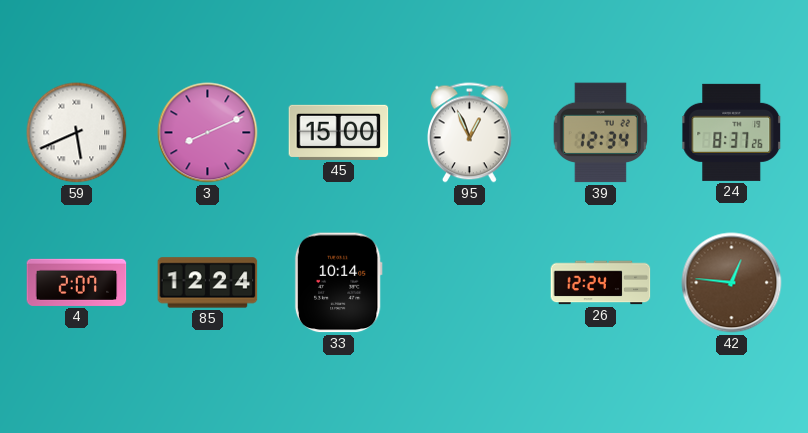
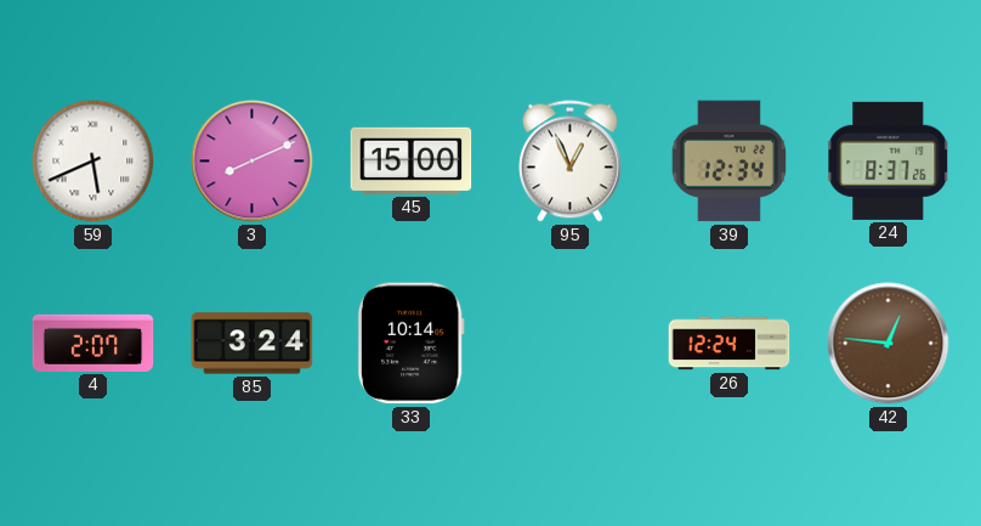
85: 12:24 -> 3:24 (253, 344)
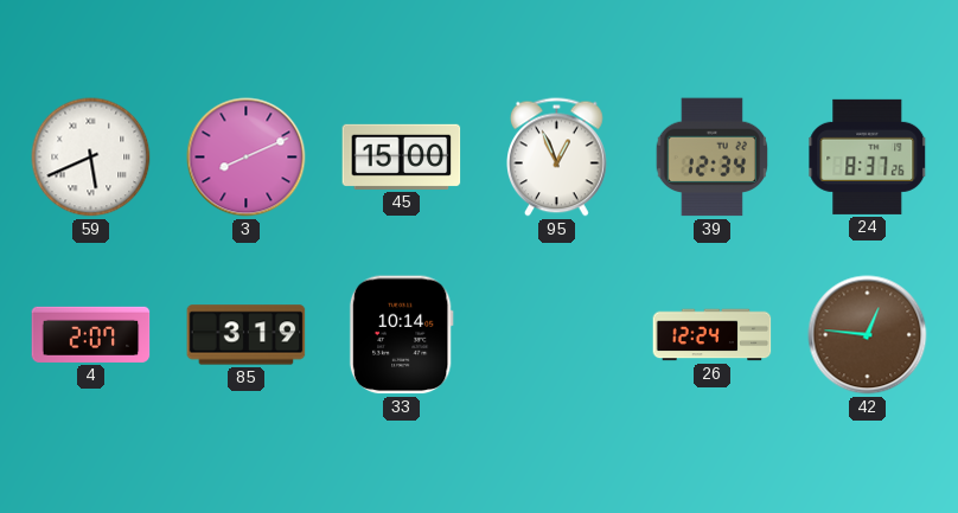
85: 3:24 -> 3:19 (247, 335)
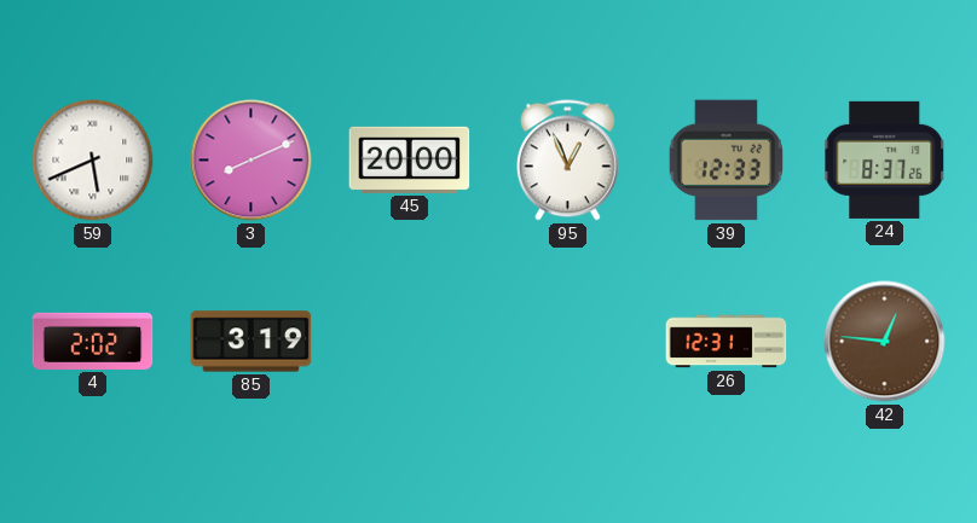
45: 15:00 -> 20:00 (410, 159)
39: 12:34 -> 12:33 (725, 161)
4: 2:07 -> 2:02 (93, 341)
33: 10:14 -> none (401, 335)
26: 12:24 -> 12:31 (727, 342)
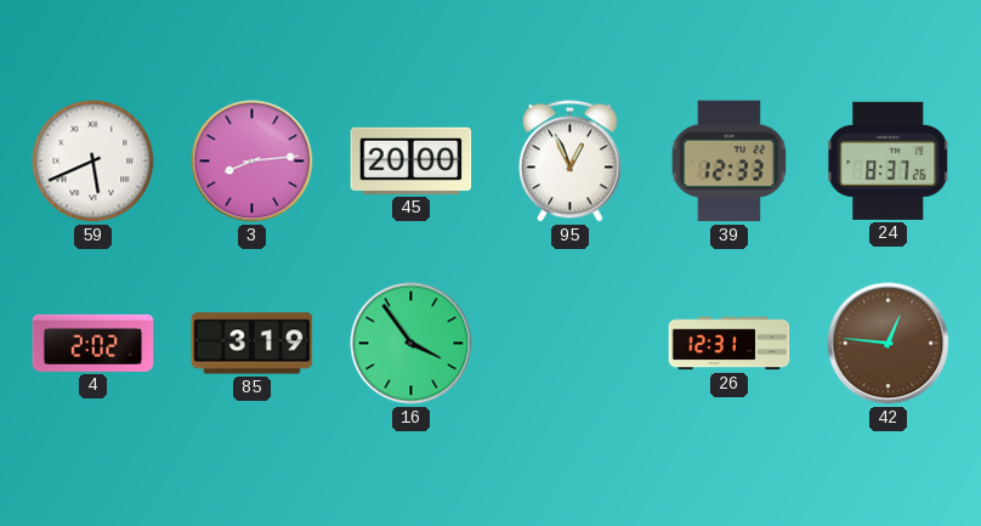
3: 8:11 -> 8:14 (253, 162)
16: none -> 3:54 (412, 344)
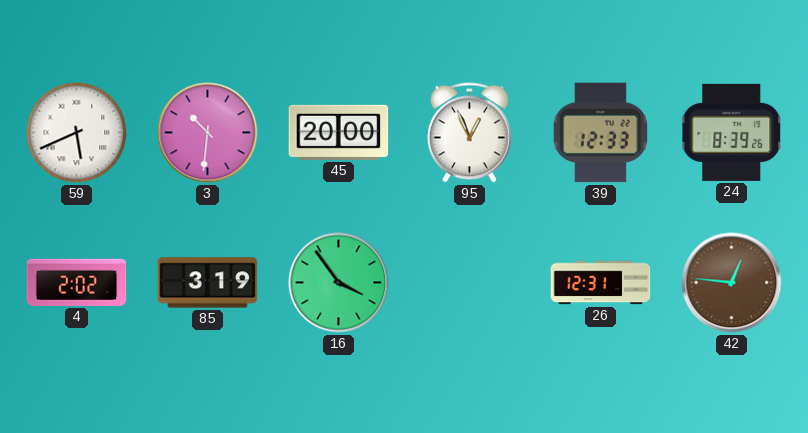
3: 8:14 -> 10:31 (208, 133)
24: 8:37 -> 8:39 (732, 132)
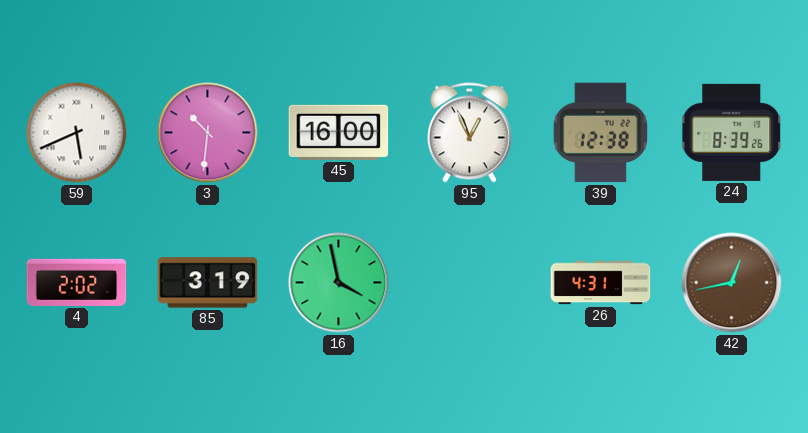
45: 20:00 -> 16:00 (339, 132)
39: 12:33 -> 12:38 (600, 133)
16: 3:54 -> 3:58 (339, 283)
26: 12:31 -> 4:31 (601, 283)
42: 12:46 -> 12:43 (732, 283)
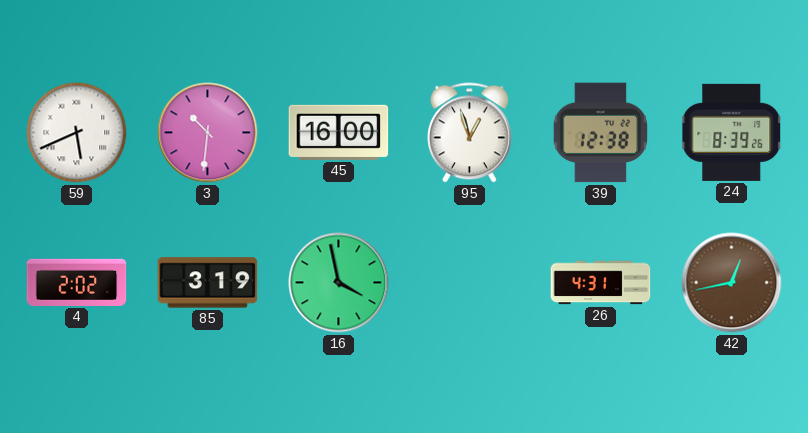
95: 12:56 -> 12:57 (470, 133)
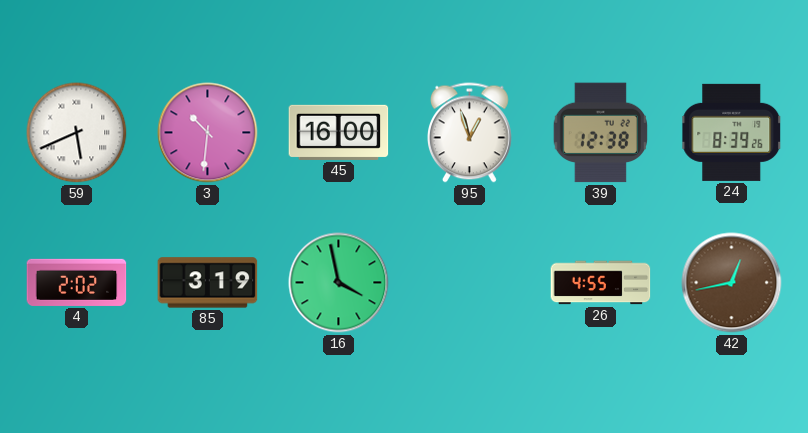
26: 4:31 -> 4:55 (601, 283)
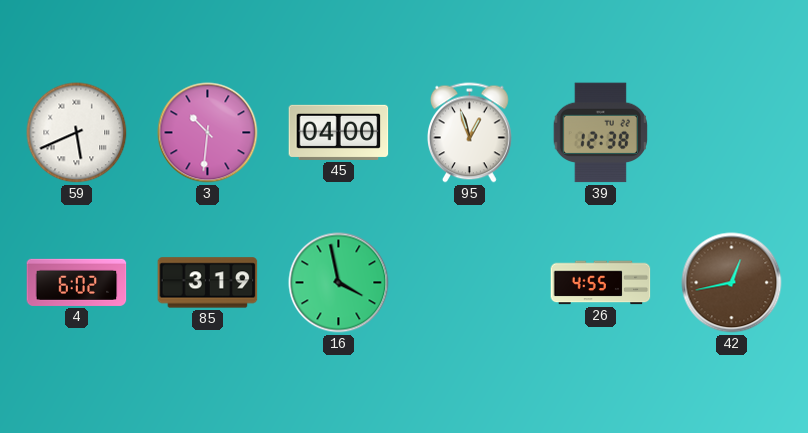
45: 16:00 -> 04:00 (339, 132)
24: 8:39 -> none (732, 132)
4: 2:02 -> 6:02 (77, 282)
